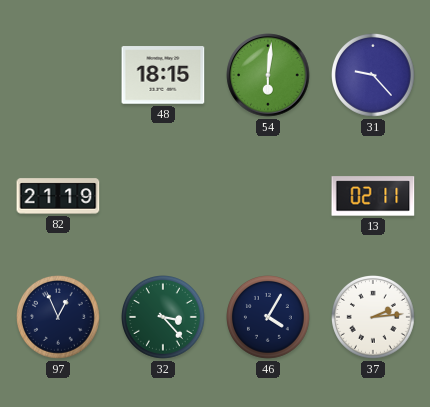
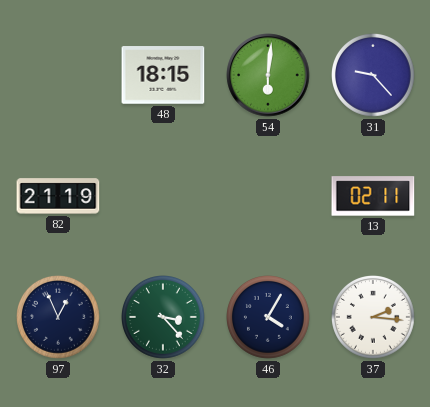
37: 2:14 -> 2:16 (374, 318)
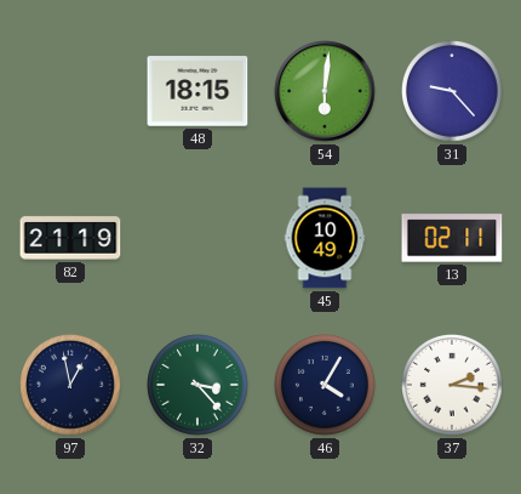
45: none -> 10:49 (325, 238)
97: 12:56 -> 12:58 (71, 386)
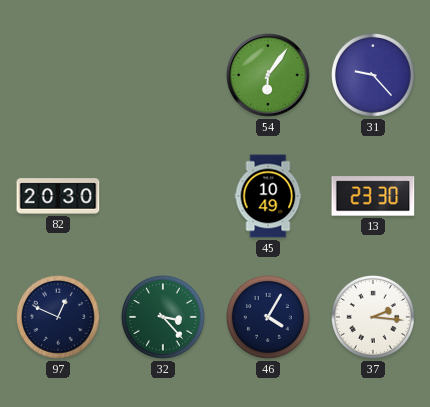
48: 18:15 -> none (197, 91)
54: 6:01 -> 6:06 (268, 75)
82: 21:19 -> 20:30 (58, 196)
13: 02:11 -> 23:30 (373, 196)
97: 12:58 -> 12:49 (59, 318)
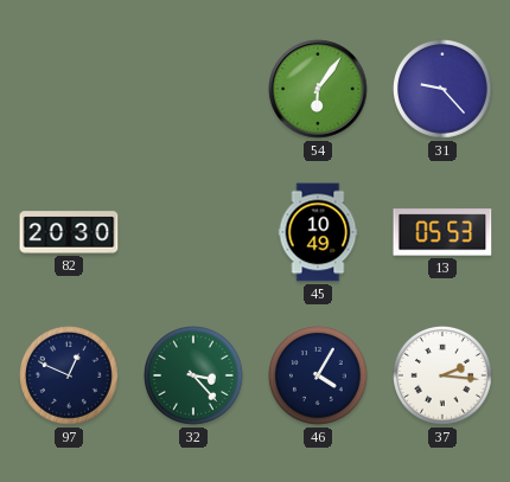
13: 23:30 -> 05:53 (442, 232)
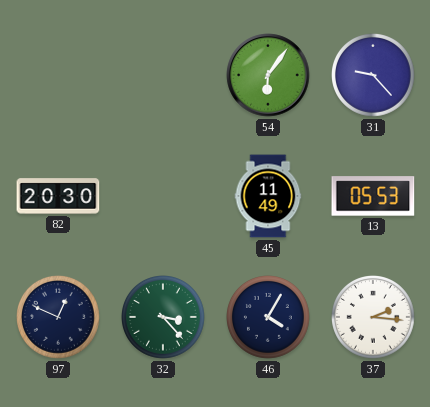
45: 10:49 -> 11:49 (268, 196)
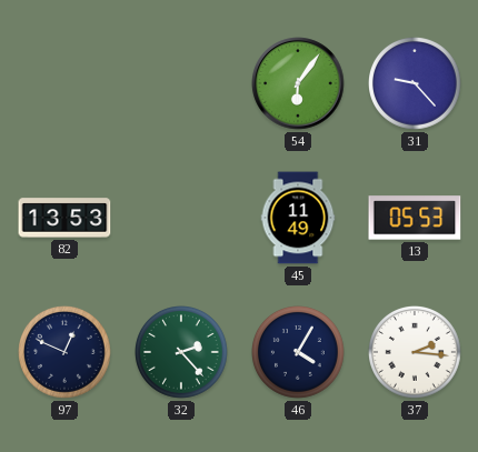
82: 20:30 -> 13:53 (64, 218)
32: 3:23 -> 2:23 (182, 353)
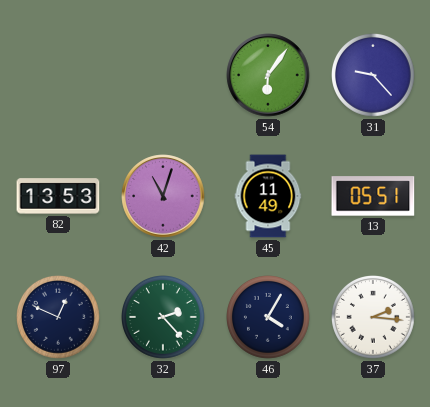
42: none -> 11:03 (163, 196)
13: 05:53 -> 05:51 (373, 196)
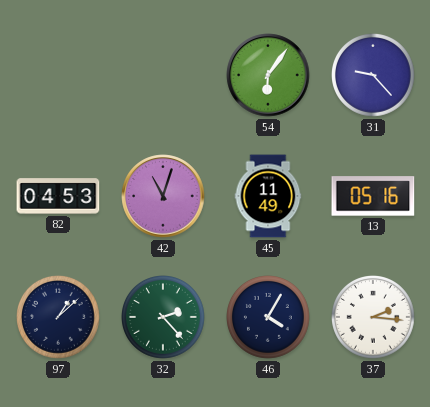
82: 13:53 -> 04:53 (58, 196)
13: 05:51 -> 05:16 (373, 196)
97: 12:49 -> 1:08 (59, 318)
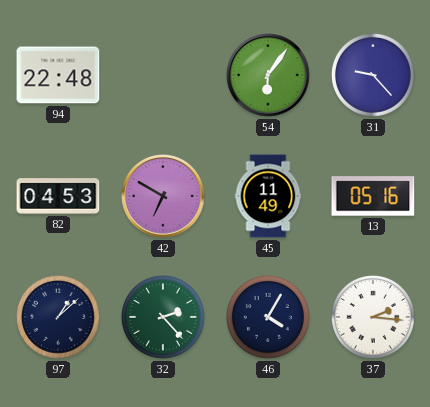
94: none -> 22:48 (58, 75)
42: 11:03 -> 6:50 (163, 196)
